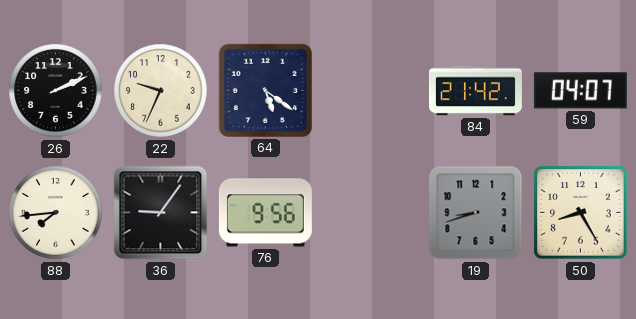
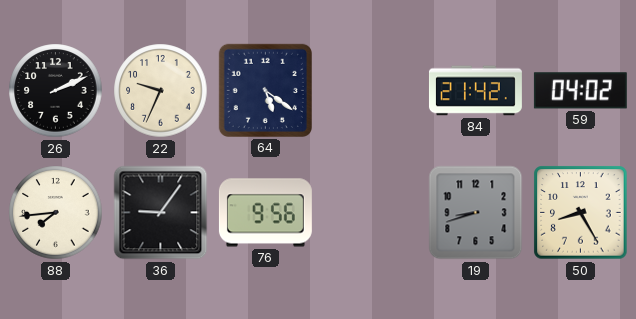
59: 04:07 -> 04:02 (580, 91)
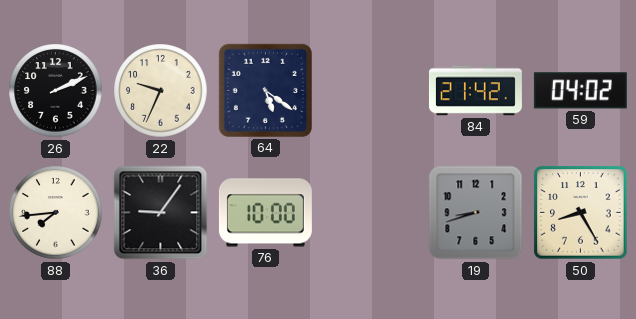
76: 9:56 -> 10:00 (265, 213)
